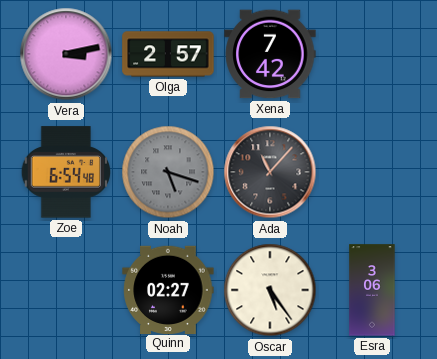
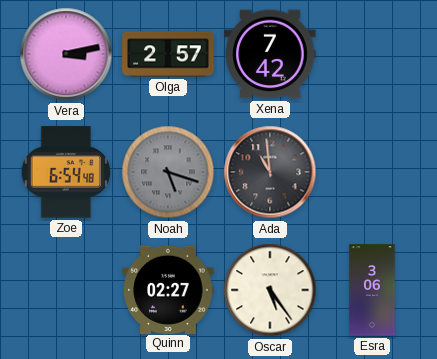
Ada: 11:07 -> 10:59 (270, 172)
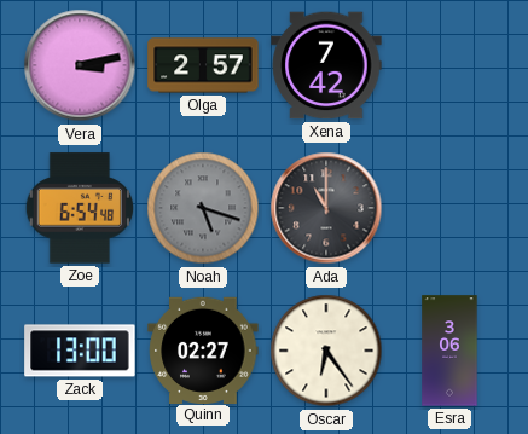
Ada: 10:59 -> 11:00 (326, 208)
Zack: none -> 13:00 (80, 351)
Oscar: 5:24 -> 6:24 (326, 351)
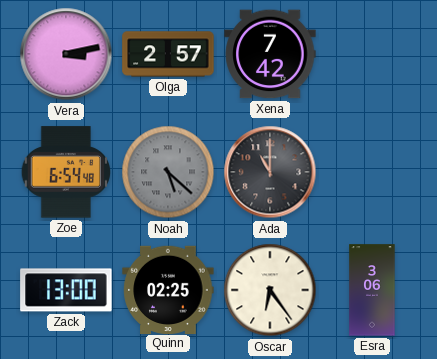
Noah: 5:18 -> 5:22 (168, 172)
Quinn: 02:27 -> 02:25 (168, 289)
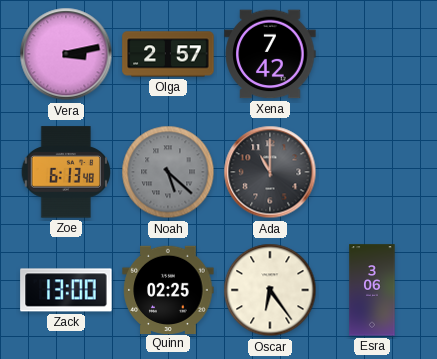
Zoe: 6:54 -> 6:13 (65, 172)
